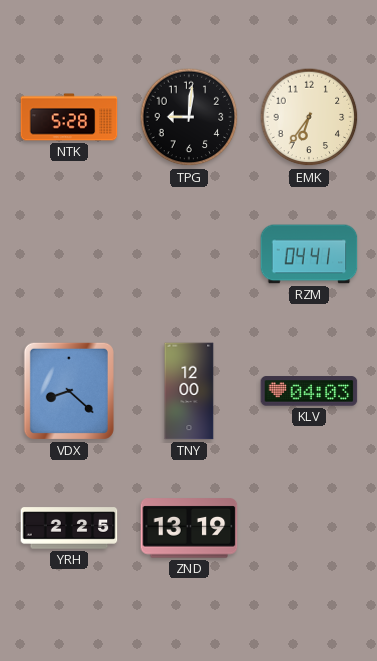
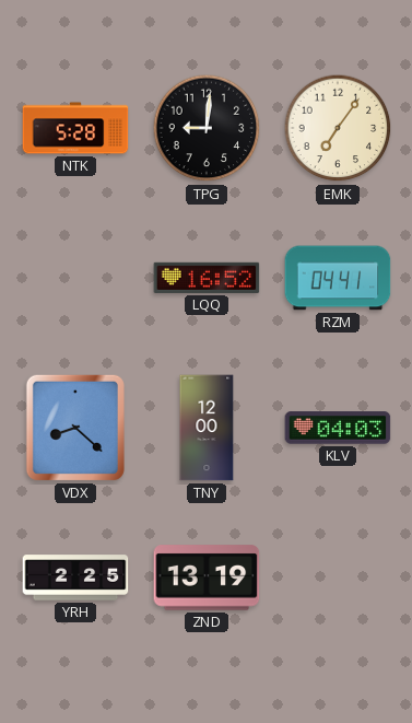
EMK: 6:36 -> 7:06 (338, 128)
LQQ: none -> 16:52 (207, 278)
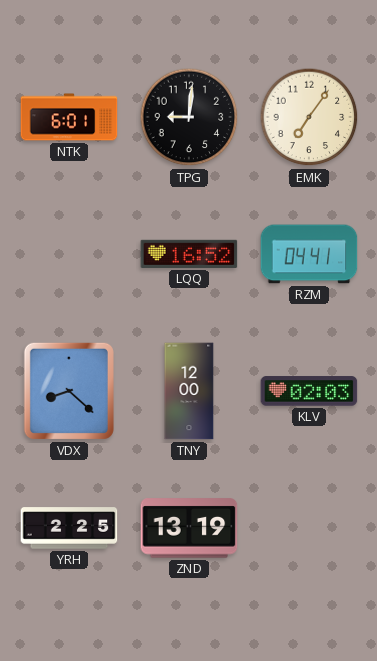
NTK: 5:28 -> 6:01 (69, 117)
KLV: 04:03 -> 02:03 (309, 391)
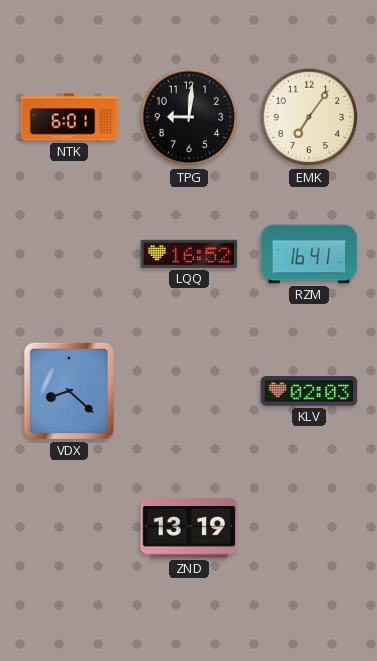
RZM: 04:41 -> 16:41 (309, 254)
TNY: 12:00 -> none (189, 391)
YRH: 2:25 -> none (69, 528)
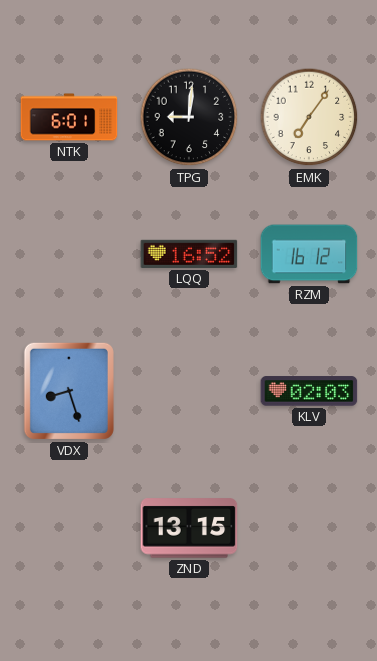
RZM: 16:41 -> 16:12 (309, 254)
VDX: 8:22 -> 8:27 (69, 391)
ZND: 13:19 -> 13:15 (189, 528)
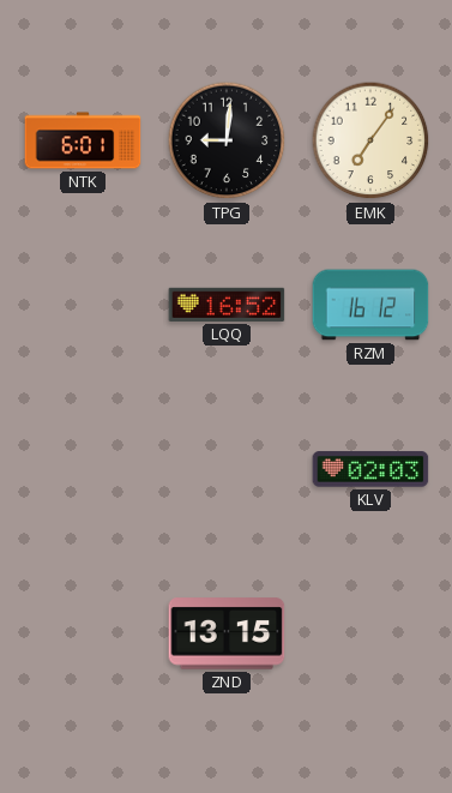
VDX: 8:27 -> none (69, 391)
